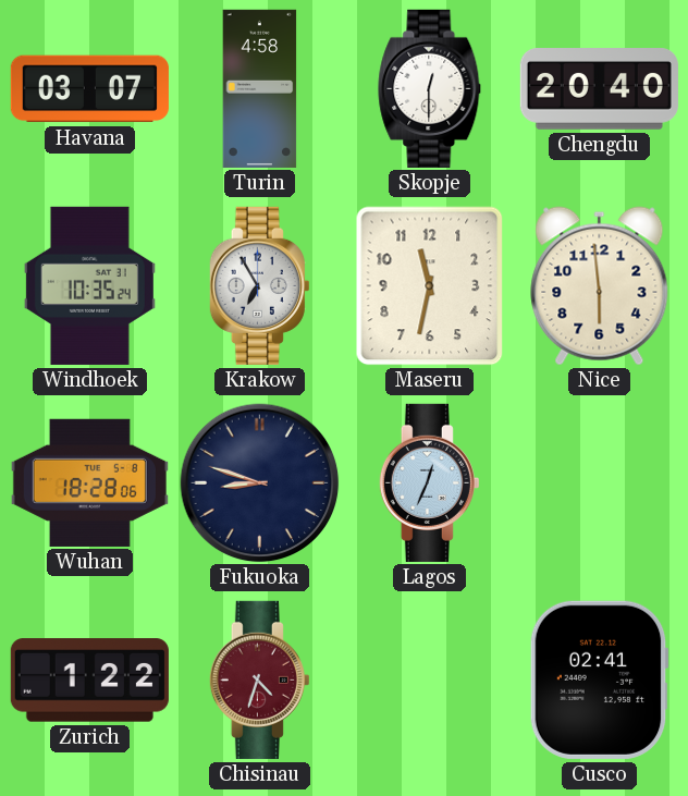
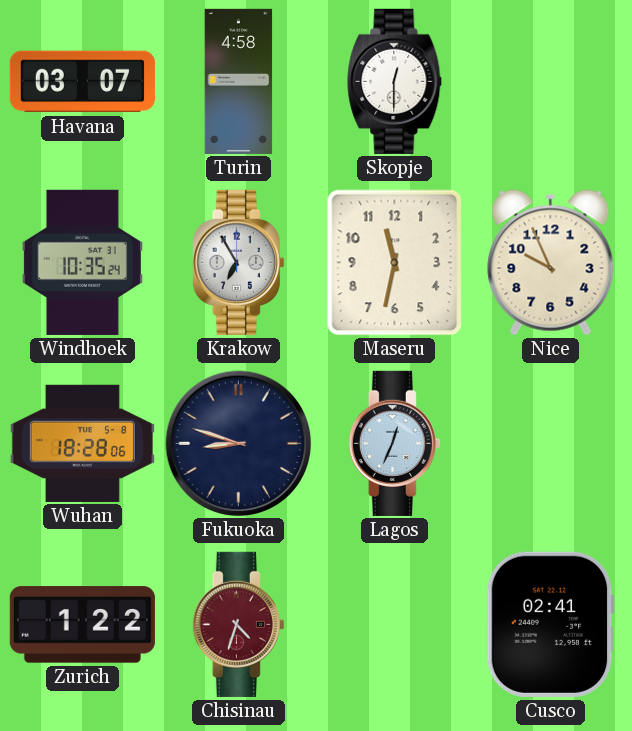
Chengdu: 20:40 -> none (599, 89)
Nice: 5:59 -> 9:56 (551, 263)
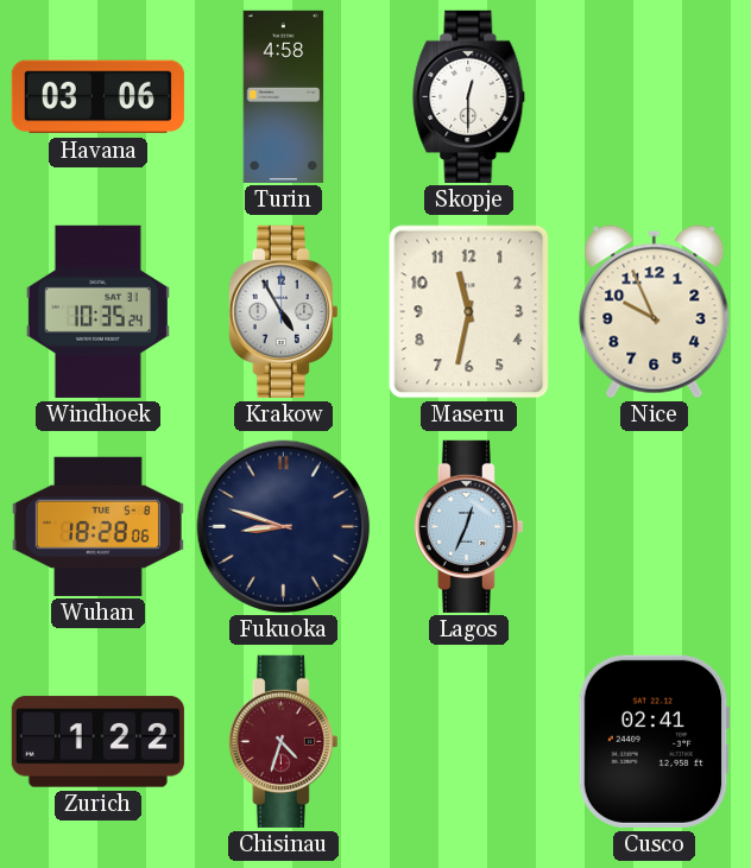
Havana: 03:07 -> 03:06 (97, 97)
Krakow: 6:55 -> 4:55 (283, 311)
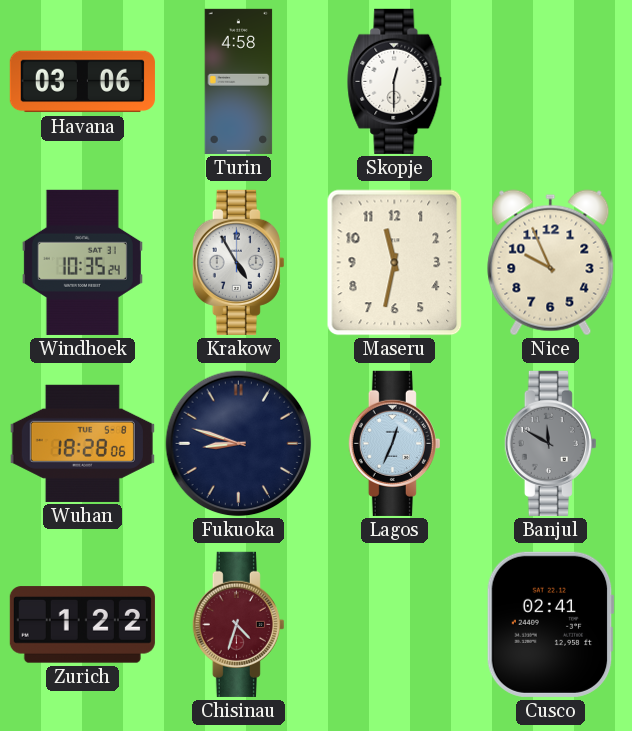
Banjul: none -> 11:50 (550, 443)
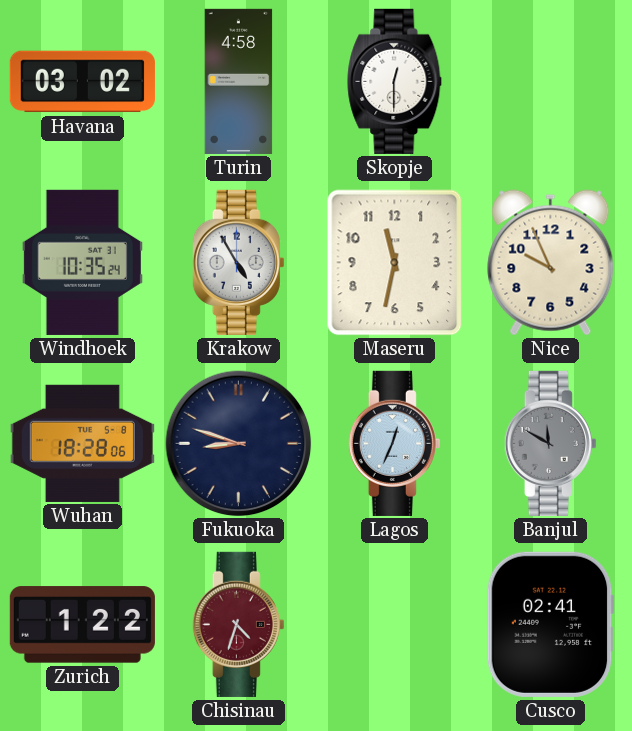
Havana: 03:06 -> 03:02 (82, 82)
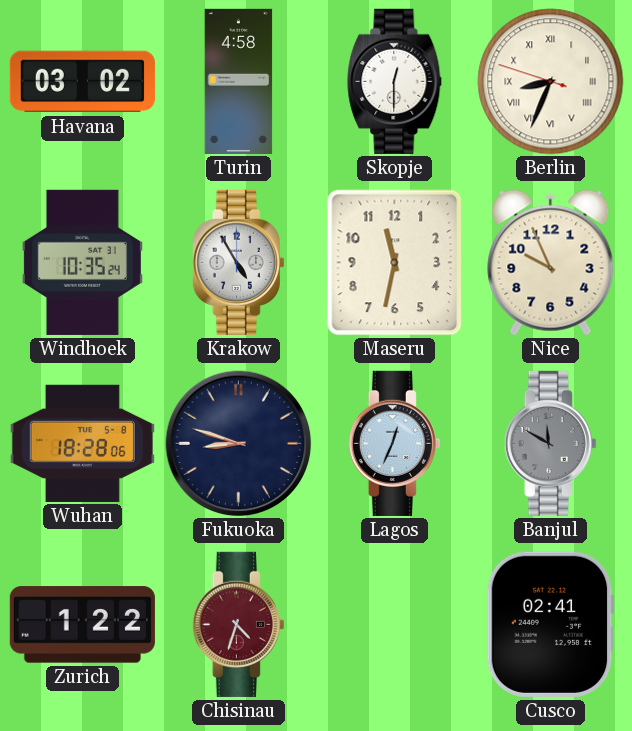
Berlin: none -> 8:33 (551, 82)
